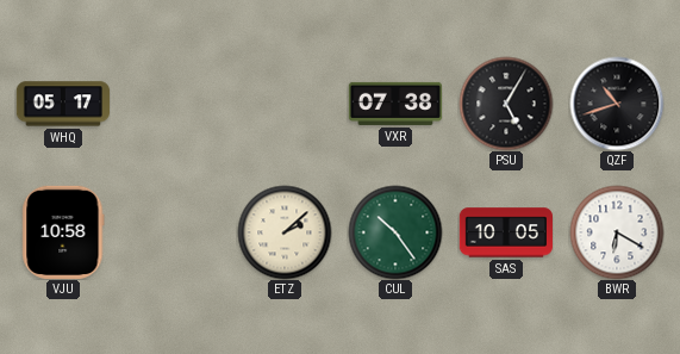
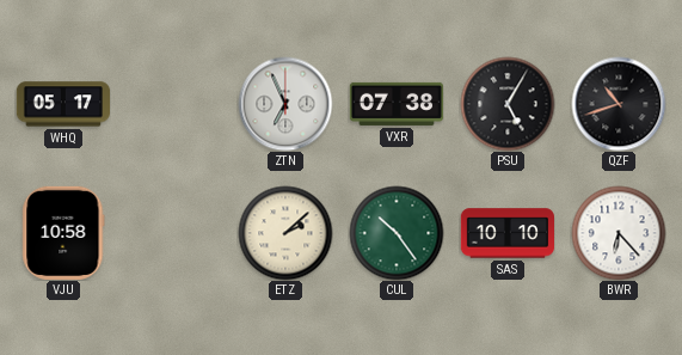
ZTN: none -> 6:56 (285, 104)
SAS: 10:05 -> 10:10 (506, 233)
BWR: 6:20 -> 6:23 (619, 233)
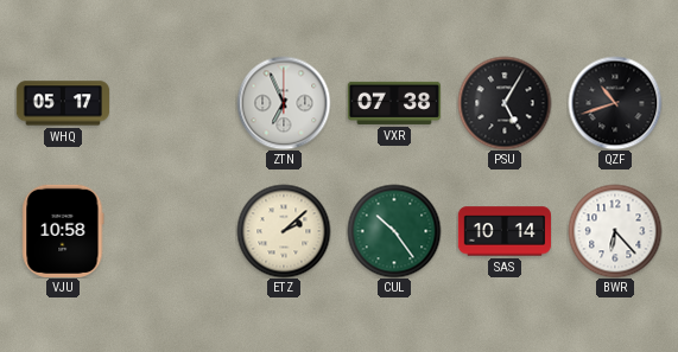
SAS: 10:10 -> 10:14 (503, 231)
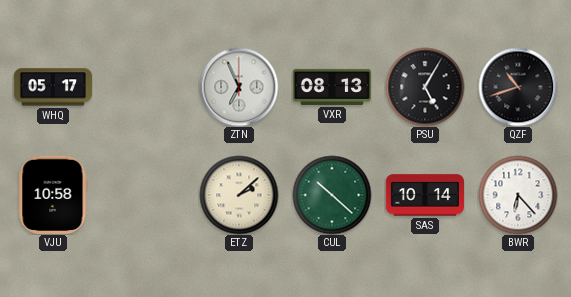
VXR: 07:38 -> 08:13 (331, 87)
CUL: 10:24 -> 10:22 (332, 195)
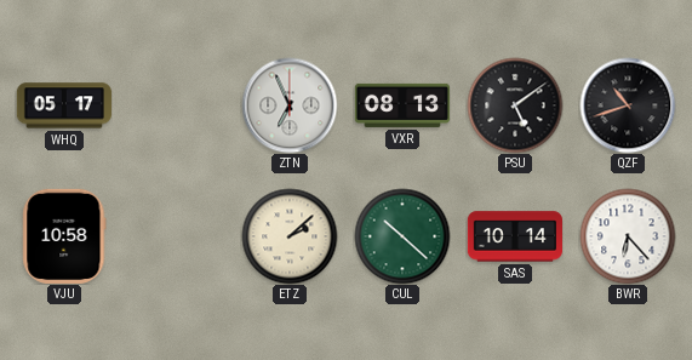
PSU: 5:05 -> 5:09 (515, 105)
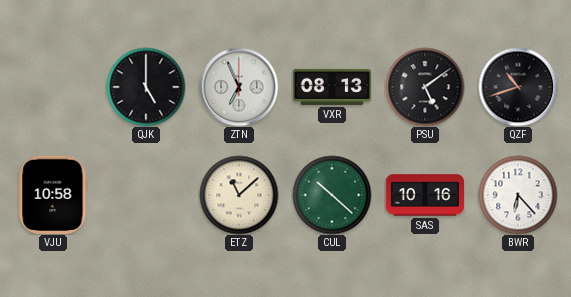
WHQ: 05:17 -> none (63, 105)
QJK: none -> 5:00 (146, 87)
ETZ: 2:08 -> 11:08 (239, 195)
SAS: 10:14 -> 10:16 (424, 195)
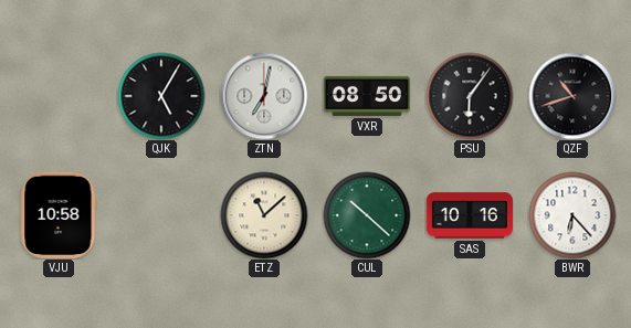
QJK: 5:00 -> 5:05 (161, 96)
ZTN: 6:56 -> 7:02 (264, 96)
VXR: 08:13 -> 08:50 (366, 96)
PSU: 5:09 -> 6:06 (470, 96)
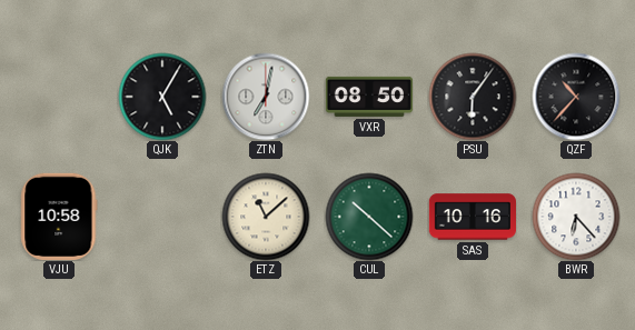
QZF: 10:42 -> 10:37 (576, 97)
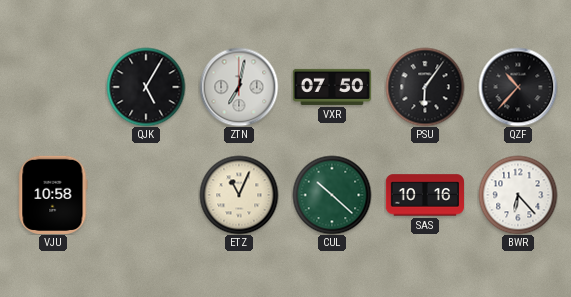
VXR: 08:50 -> 07:50 (331, 87)
ETZ: 11:08 -> 11:04 (239, 195)
